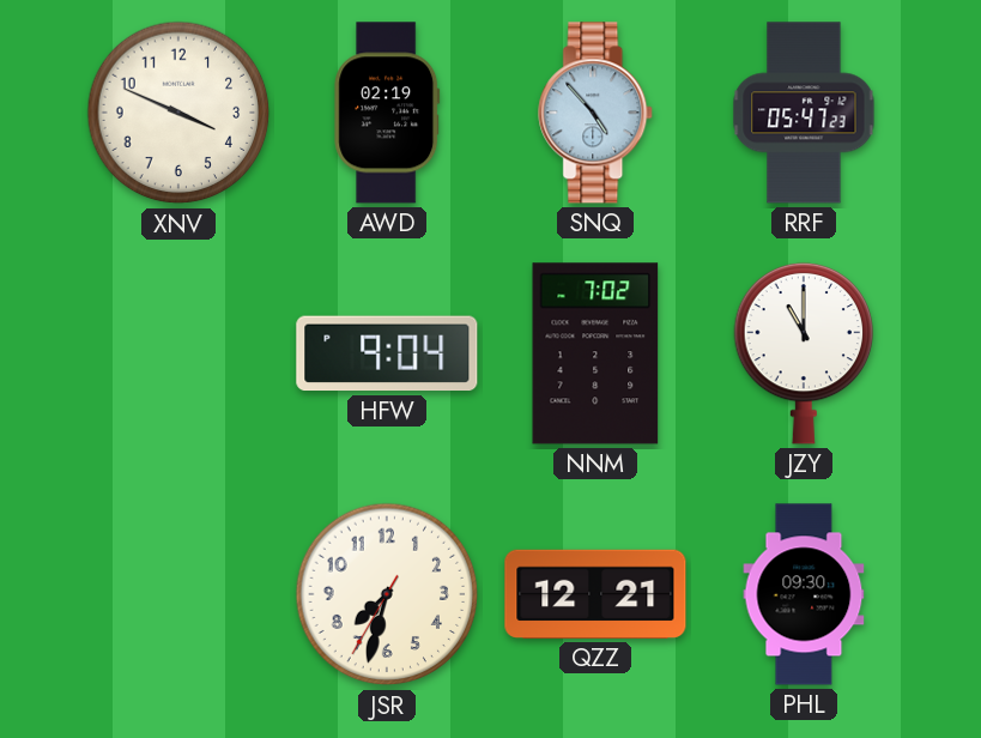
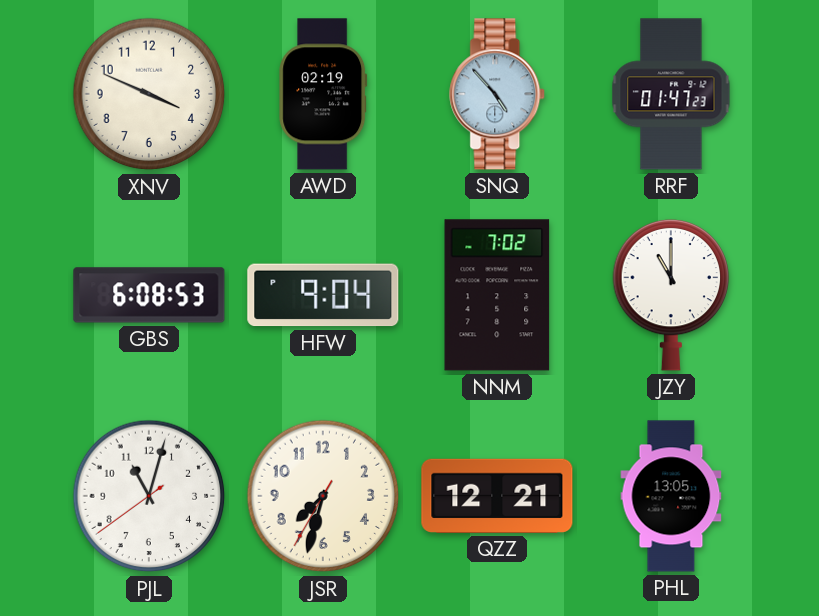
RRF: 05:47 -> 01:47 (671, 94)
GBS: none -> 6:08 (149, 295)
PJL: none -> 11:02 (149, 496)
PHL: 09:30 -> 13:05 (671, 496)
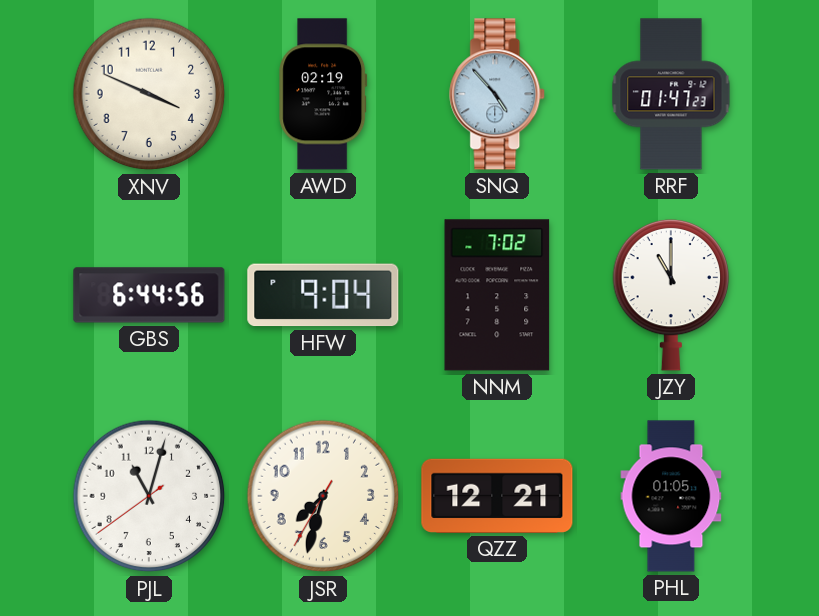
GBS: 6:08 -> 6:44 (149, 295)
PHL: 13:05 -> 01:05 (671, 496)
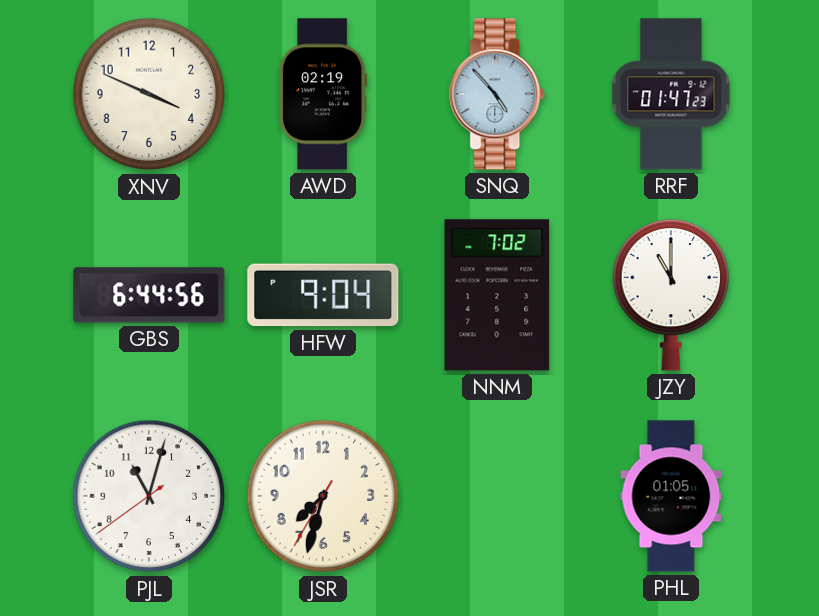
QZZ: 12:21 -> none (497, 496)
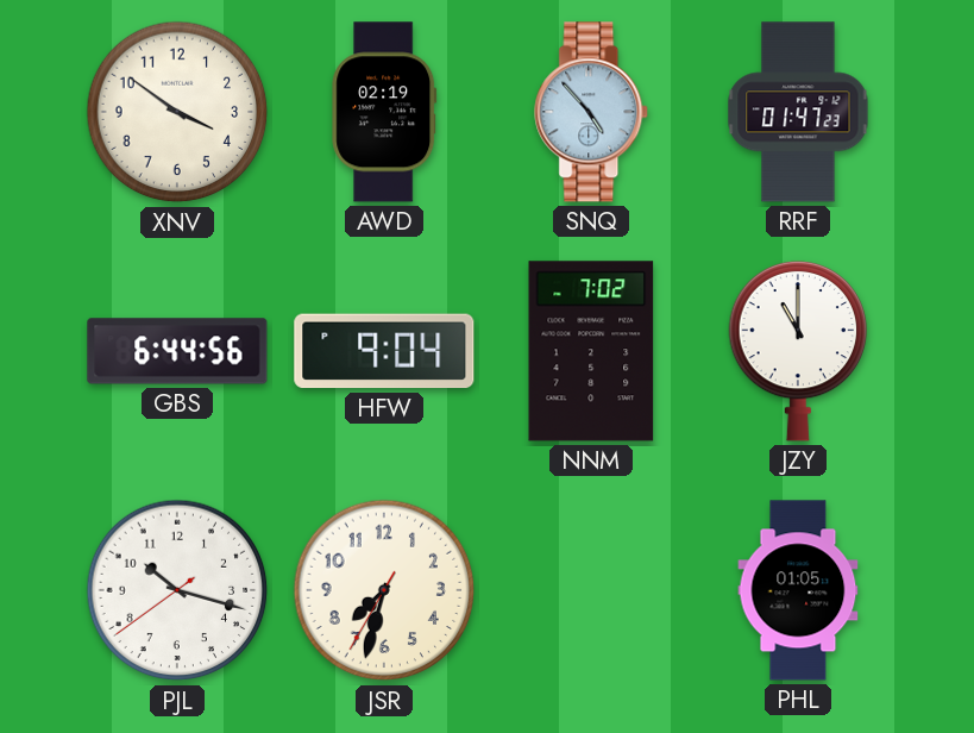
XNV: 3:49 -> 3:51 (177, 112)
PJL: 11:02 -> 10:17 (177, 590)
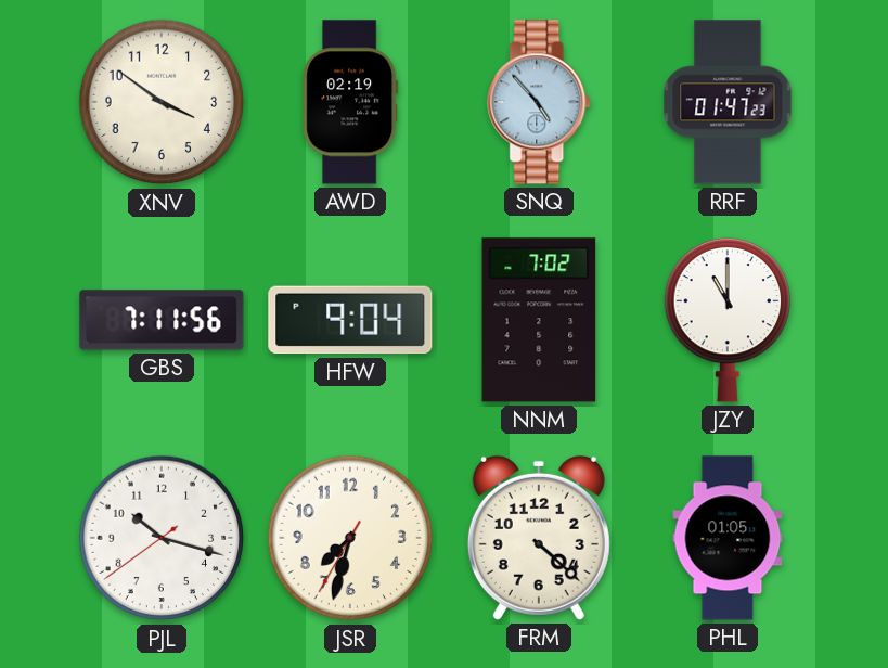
GBS: 6:44 -> 7:11 (162, 320)
FRM: none -> 4:22 (539, 538)
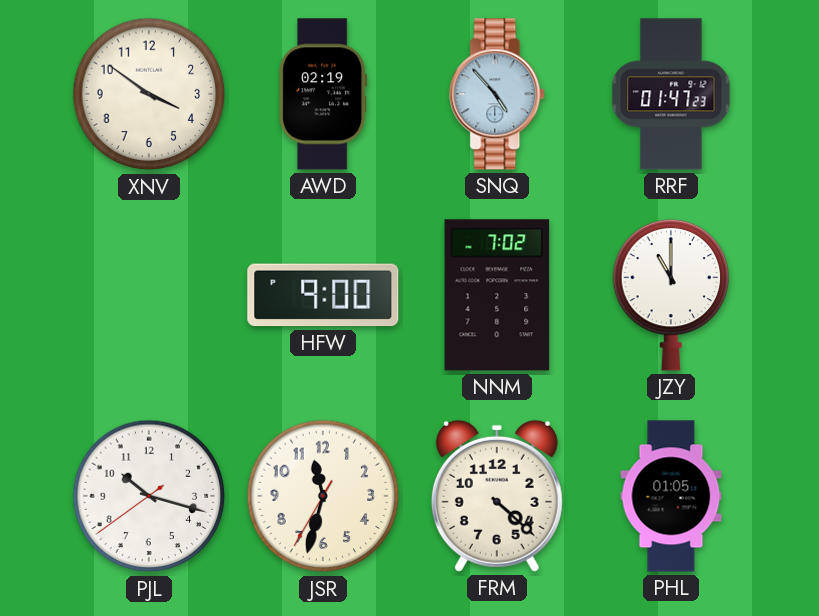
GBS: 7:11 -> none (162, 320)
HFW: 9:04 -> 9:00 (323, 295)
JSR: 7:32 -> 11:32 (323, 496)
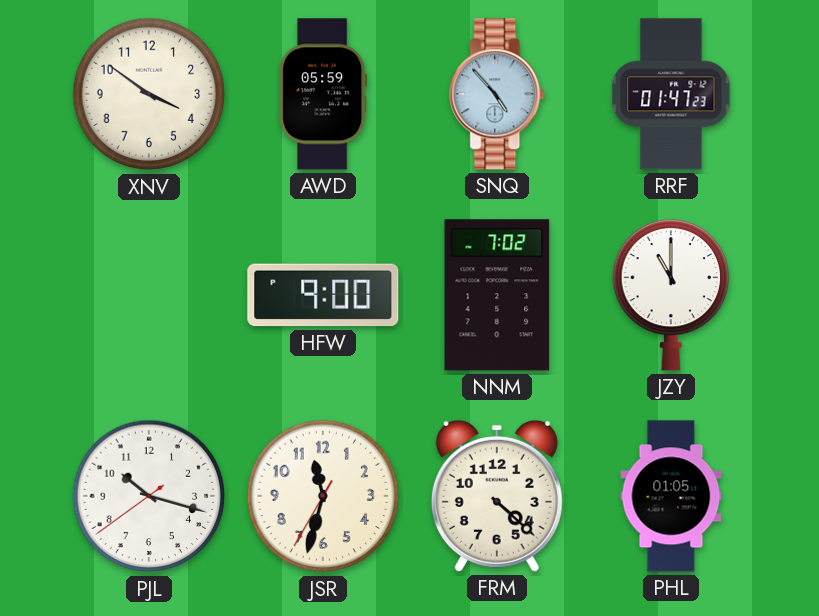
AWD: 02:19 -> 05:59 (323, 94)
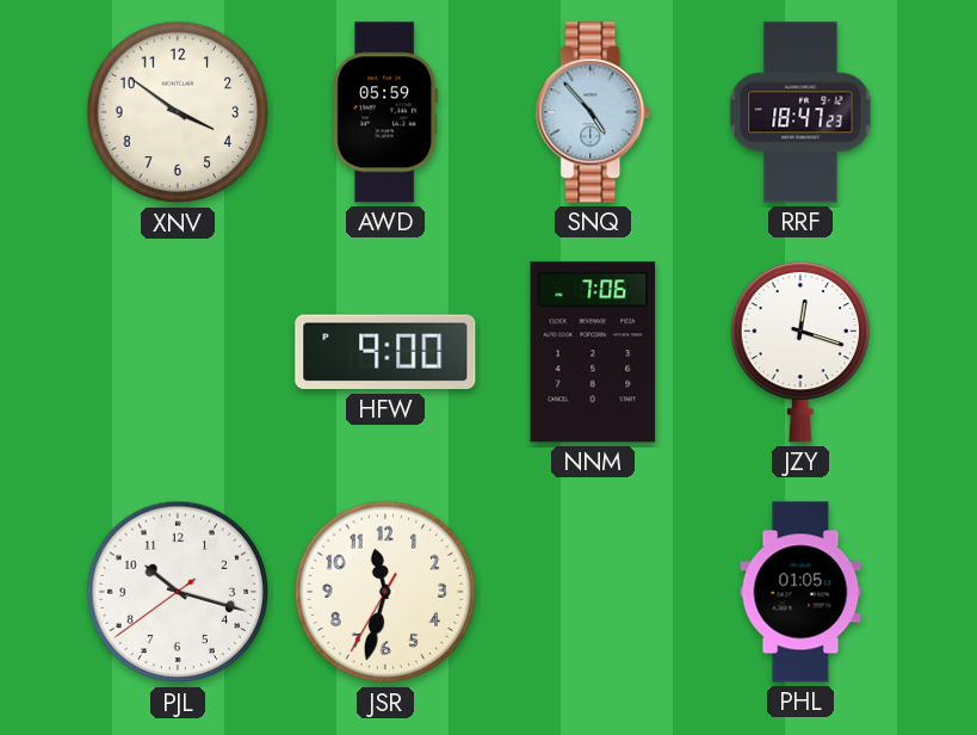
RRF: 01:47 -> 18:47 (800, 112)
NNM: 7:02 -> 7:06 (593, 352)
JZY: 11:00 -> 12:18 (800, 352)
FRM: 4:22 -> none (497, 496)
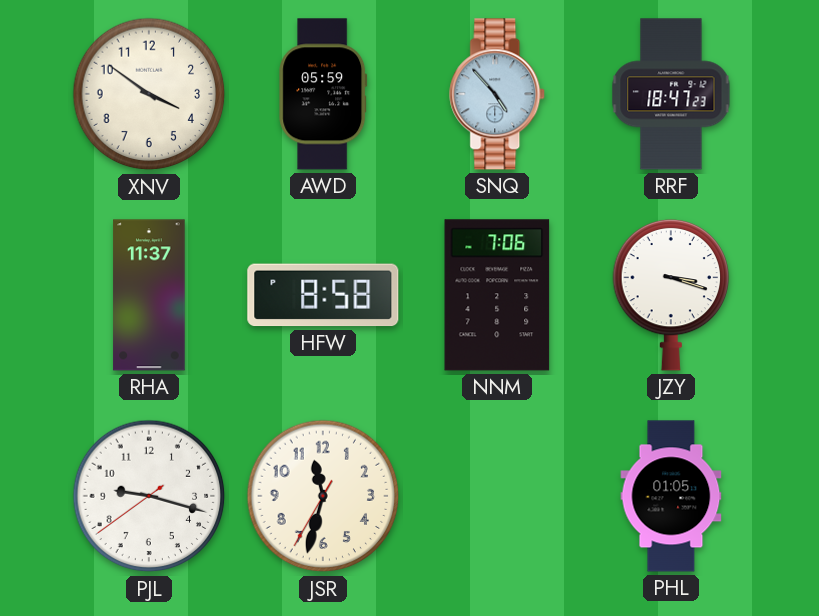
RHA: none -> 11:37 (149, 295)
HFW: 9:00 -> 8:58 (323, 295)
JZY: 12:18 -> 3:18 (671, 295)
PJL: 10:17 -> 9:17 (149, 496)
